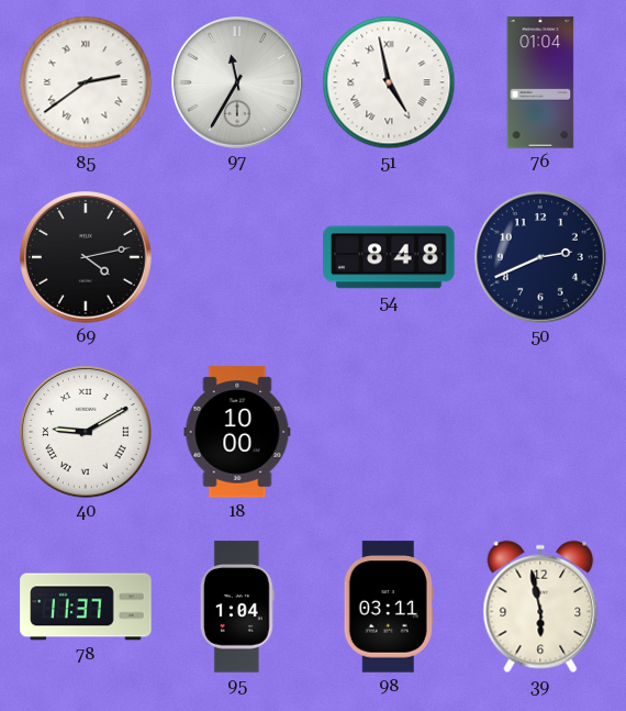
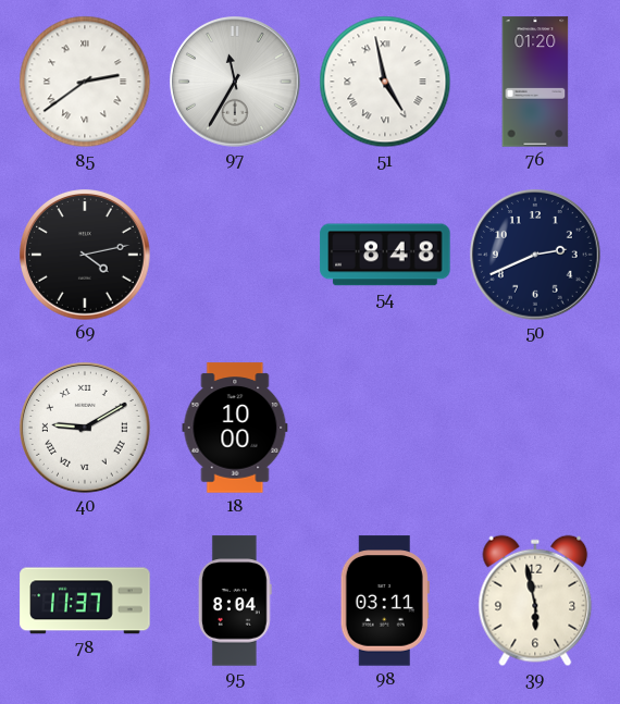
76: 01:04 -> 01:20 (535, 82)
95: 1:04 -> 8:04 (235, 601)
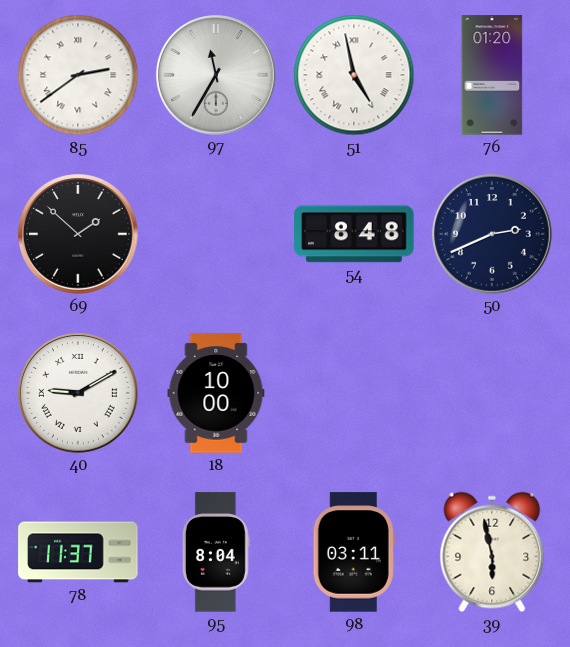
69: 4:13 -> 1:52 (79, 235)
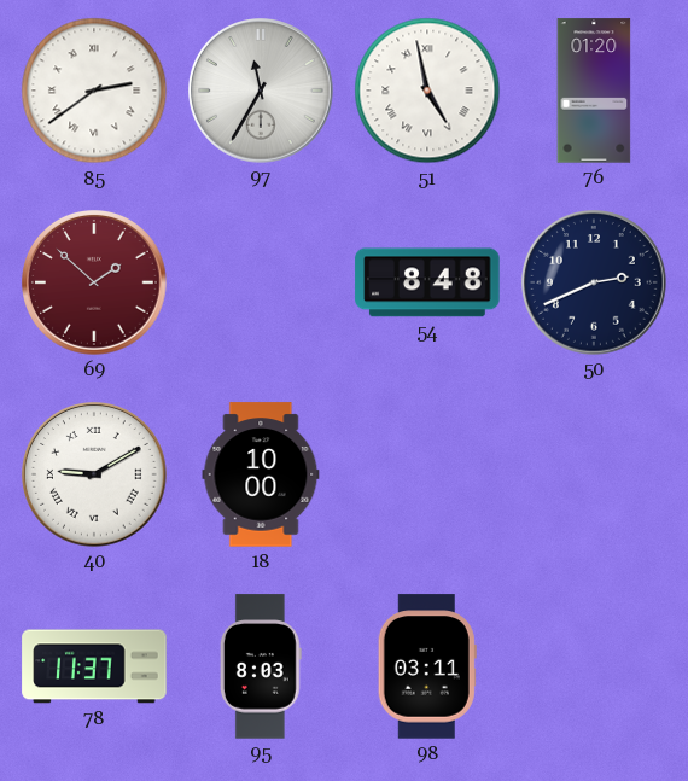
69 dial: black -> burgundy (95, 284)
95: 8:04 -> 8:03 (261, 666)
39: 5:58 -> none (492, 552)
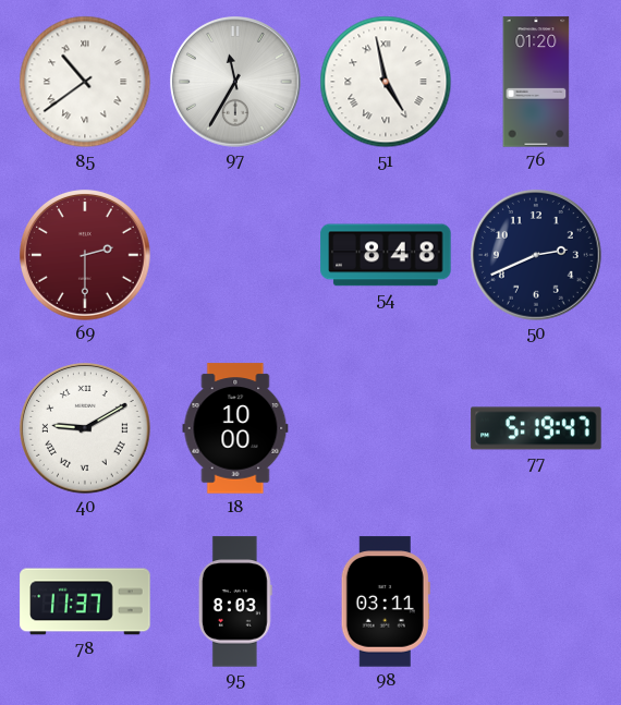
85: 2:39 -> 10:39 (85, 82)
69: 1:52 -> 2:30 (86, 256)
77: none -> 5:19 (536, 428)
